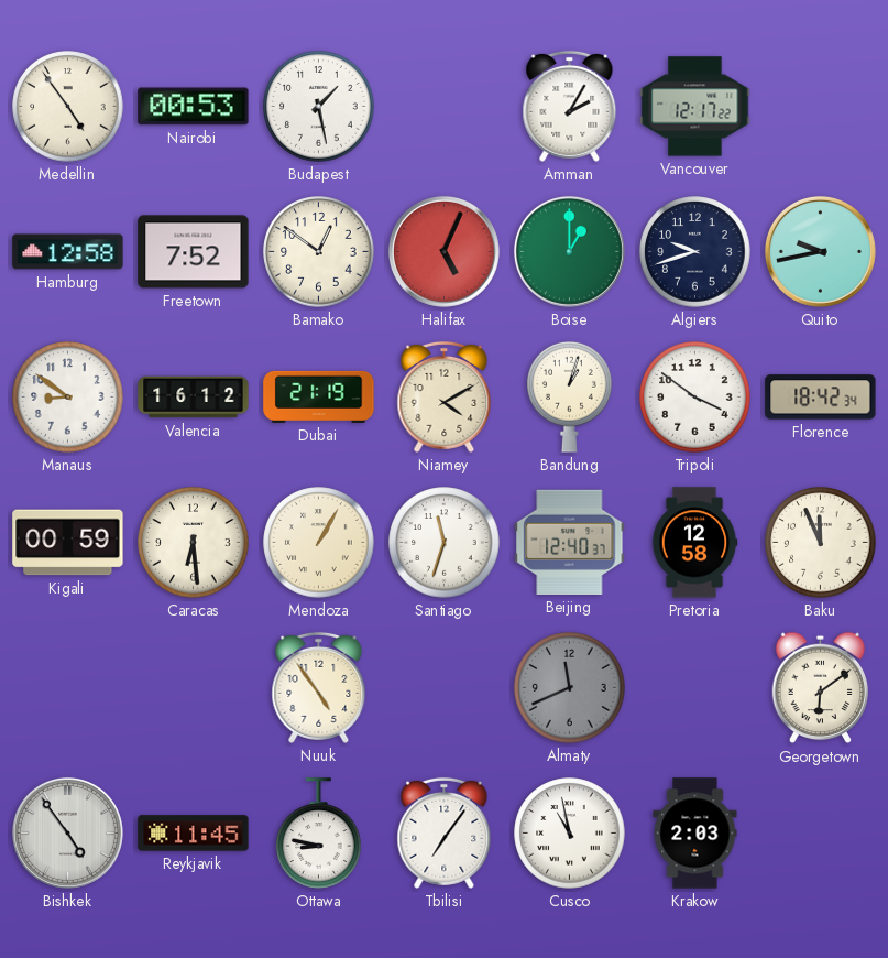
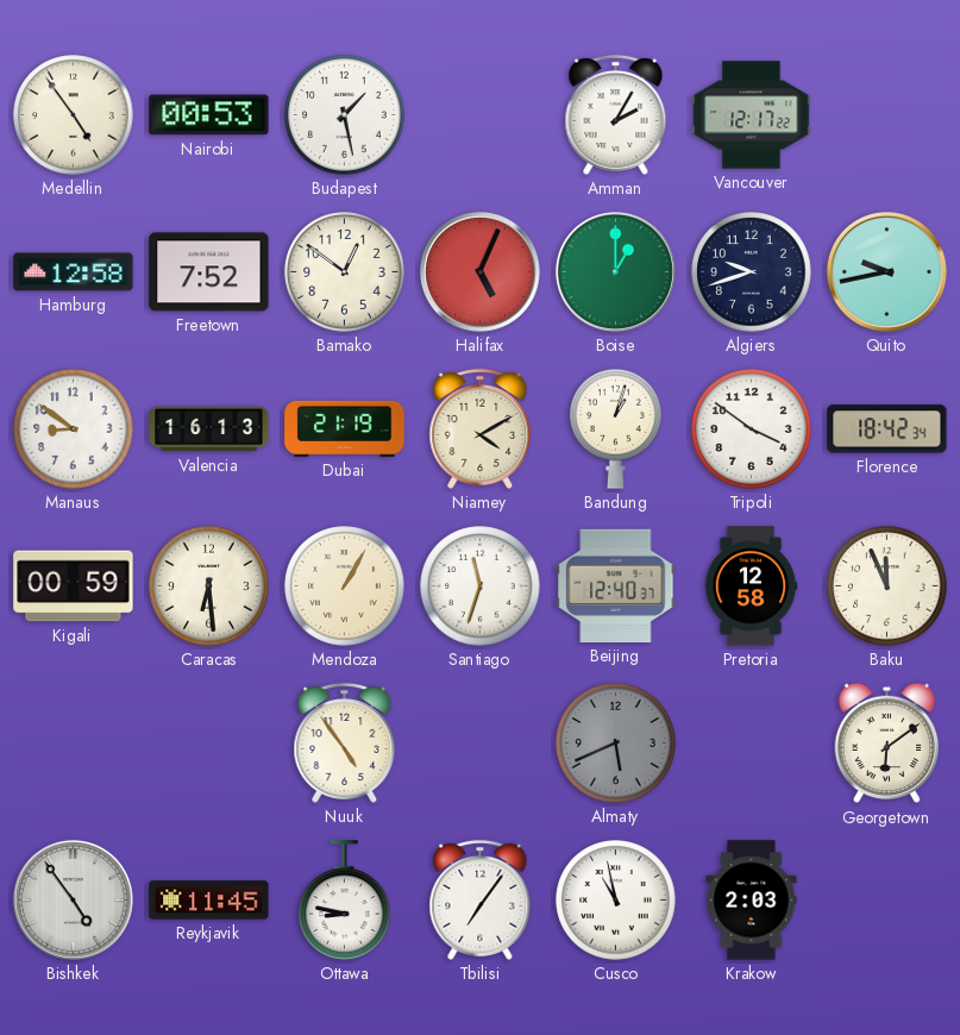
Valencia: 16:12 -> 16:13 (209, 429)
Almaty: 11:41 -> 5:41 (616, 744)
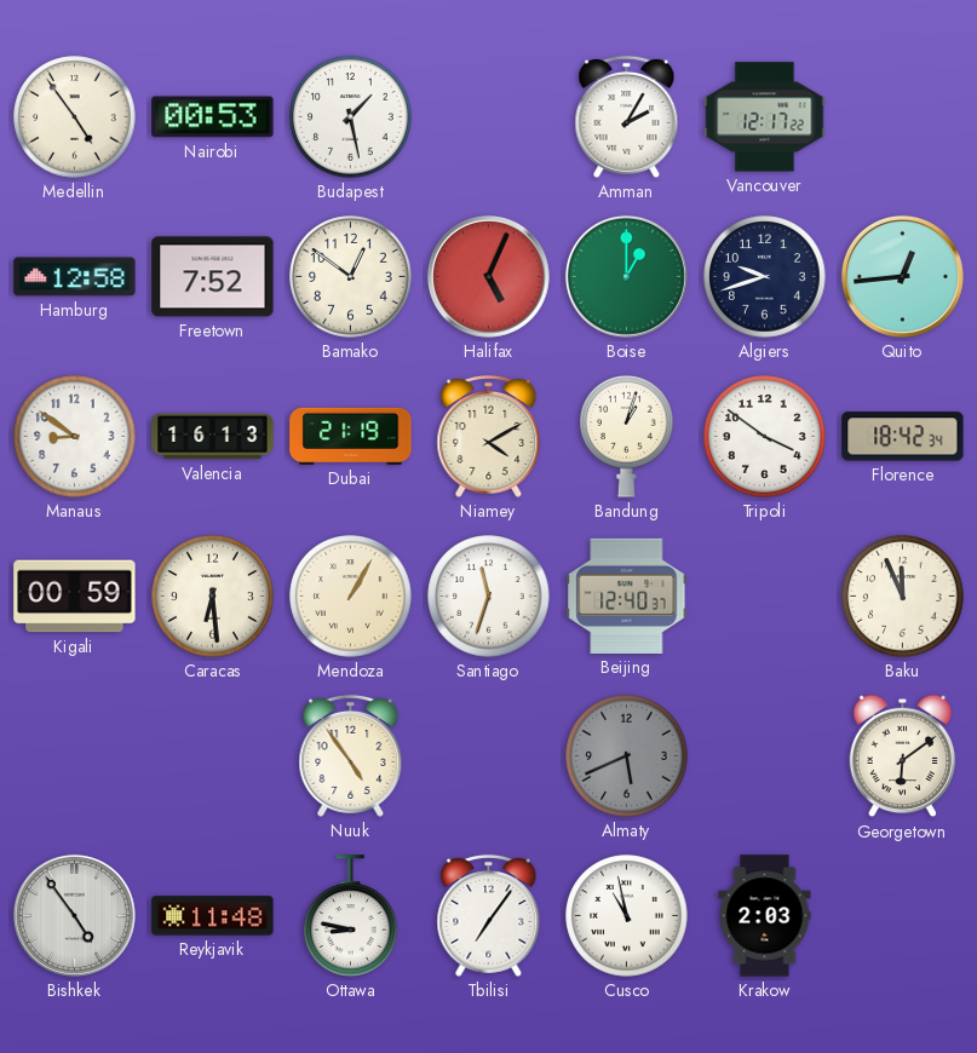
Quito: 9:43 -> 12:44 (902, 276)
Pretoria: 12:58 -> none (751, 586)
Reykjavik: 11:45 -> 11:48 (213, 916)
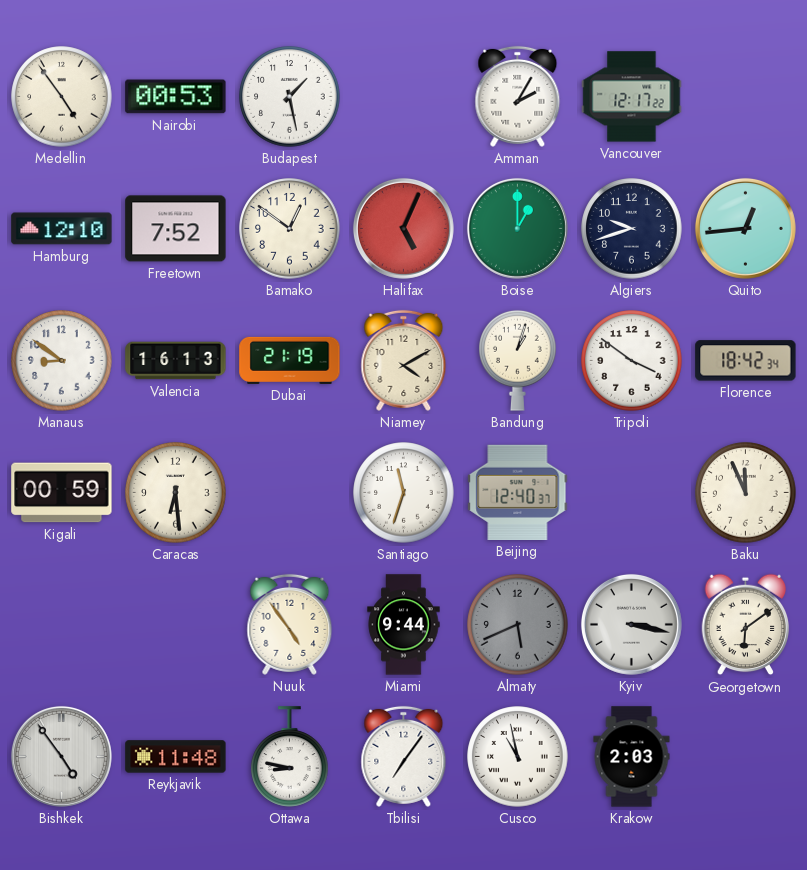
Hamburg: 12:58 -> 12:10 (62, 229)
Mendoza: 1:05 -> none (351, 597)
Miami: none -> 9:44 (404, 625)
Kyiv: none -> 3:17 (631, 624)
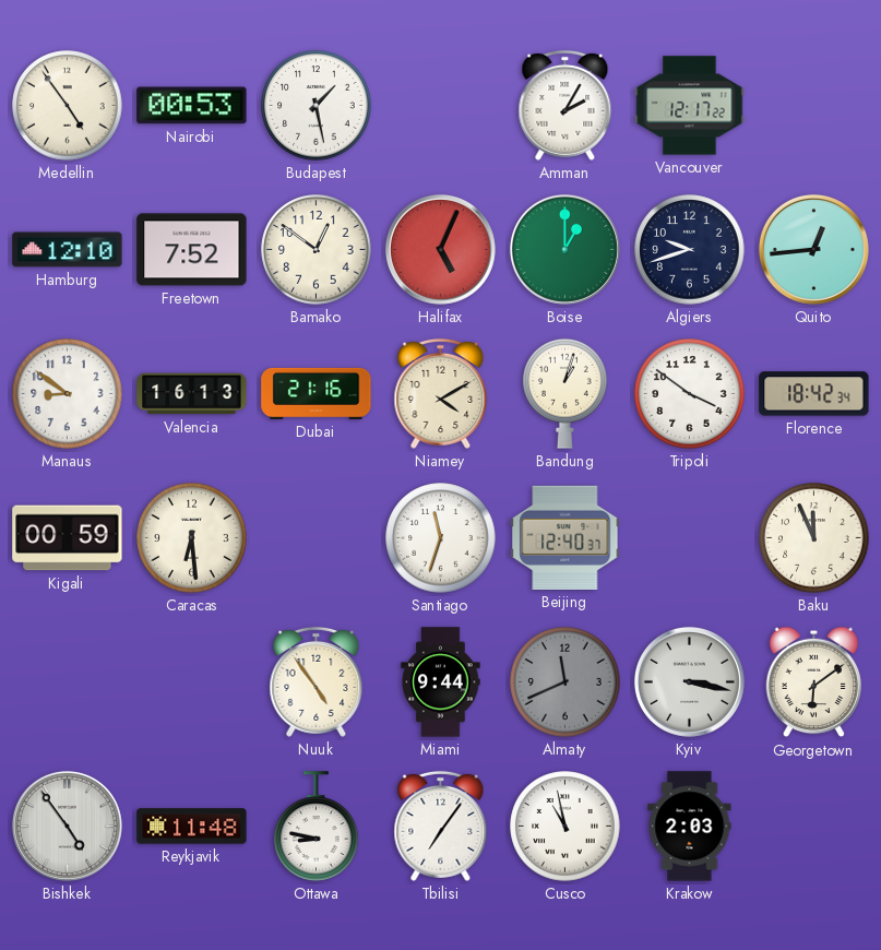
Dubai: 21:19 -> 21:16 (317, 393)
Almaty: 5:41 -> 11:41 (565, 682)
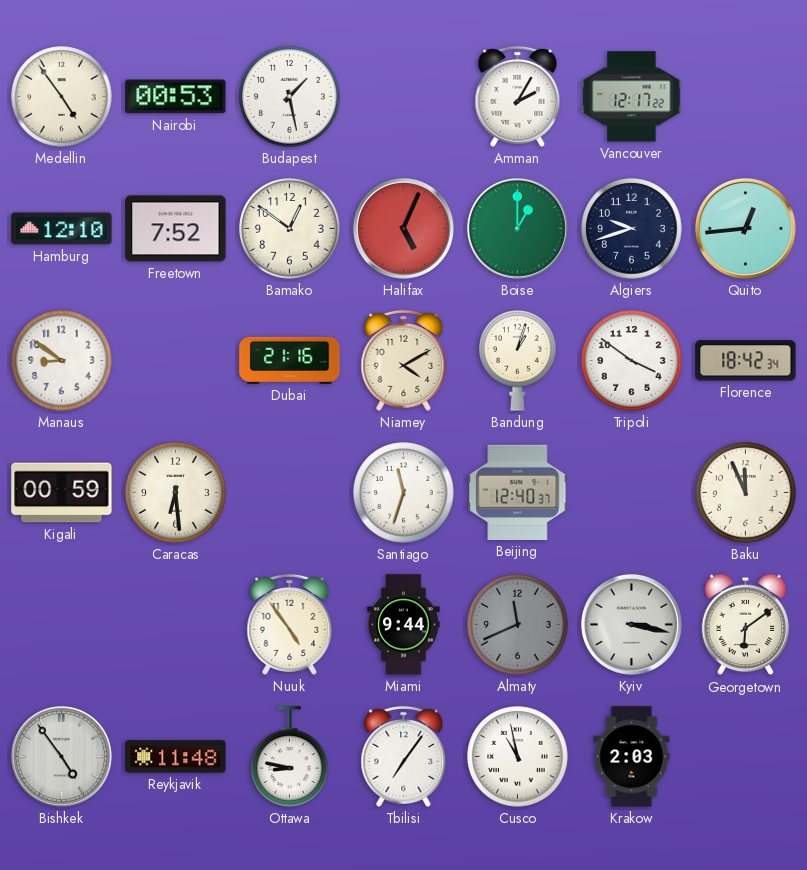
Valencia: 16:13 -> none (192, 394)
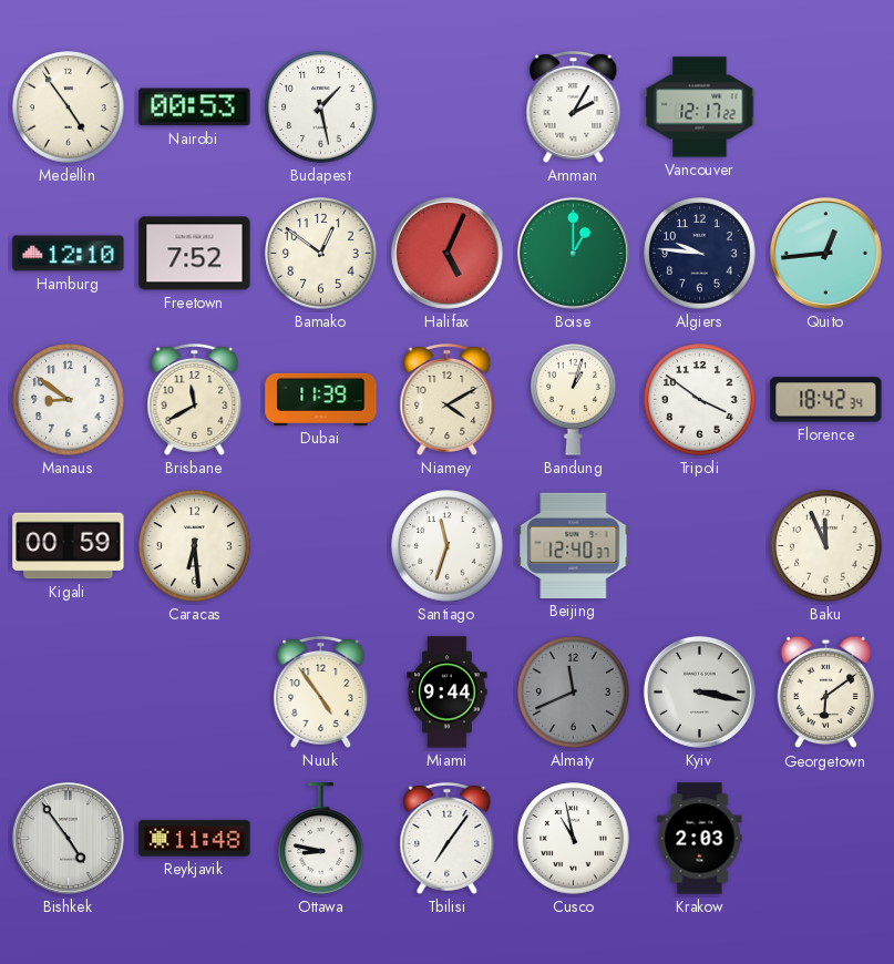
Algiers: 9:42 -> 9:46 (700, 254)
Brisbane: none -> 11:40 (195, 399)
Dubai: 21:16 -> 11:39 (321, 399)
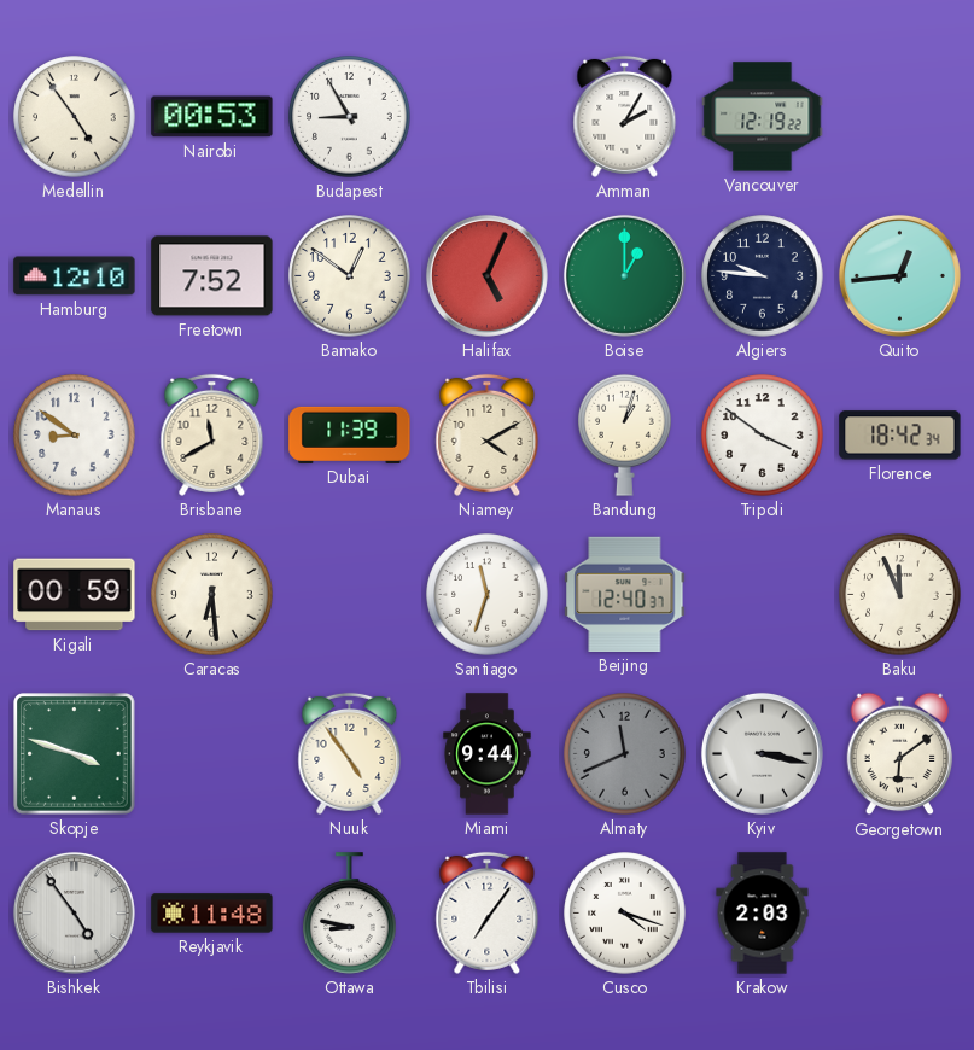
Budapest: 1:28 -> 8:55 (350, 117)
Vancouver: 12:17 -> 12:19 (763, 117)
Skopje: none -> 3:48 (75, 754)
Cusco: 10:58 -> 4:18 (625, 914)
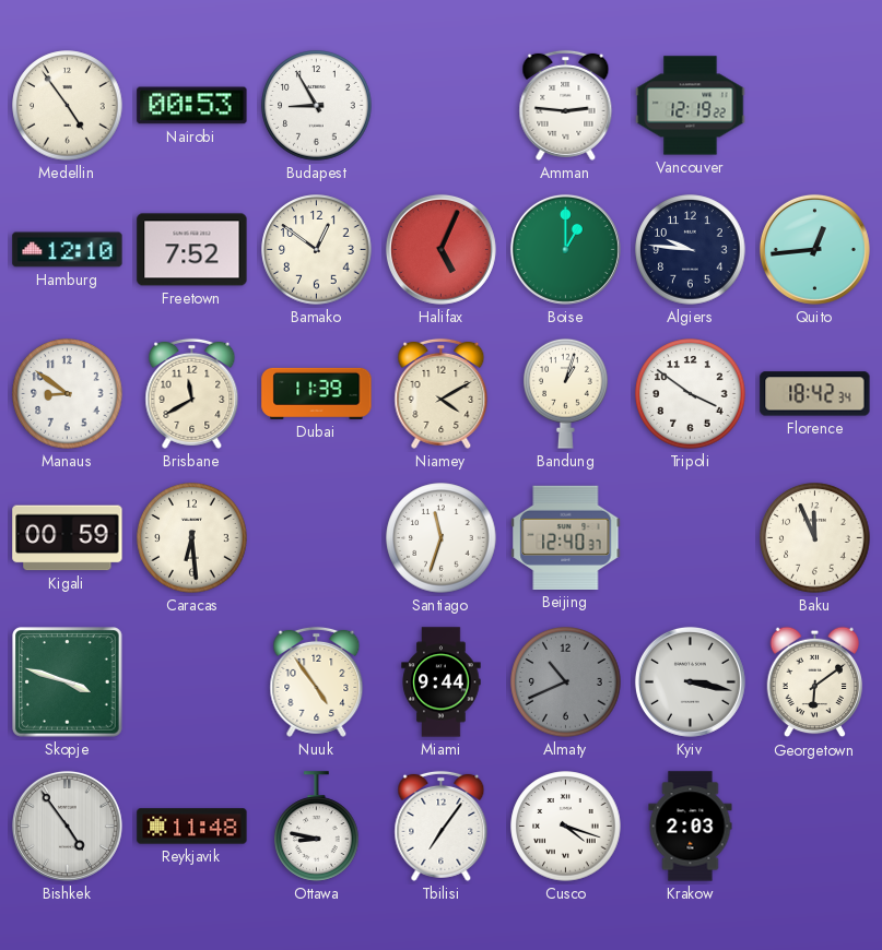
Amman: 2:05 -> 2:46 (566, 105)
Almaty: 11:41 -> 10:41 (566, 682)
